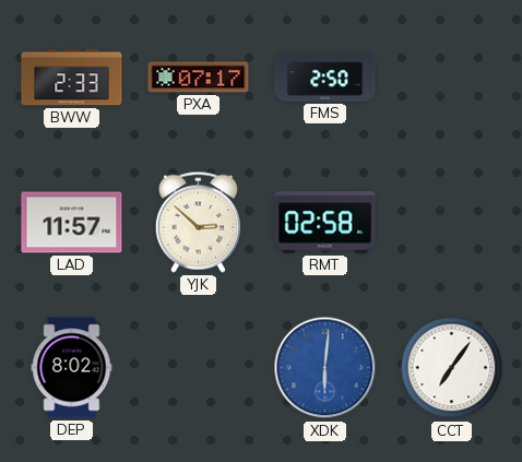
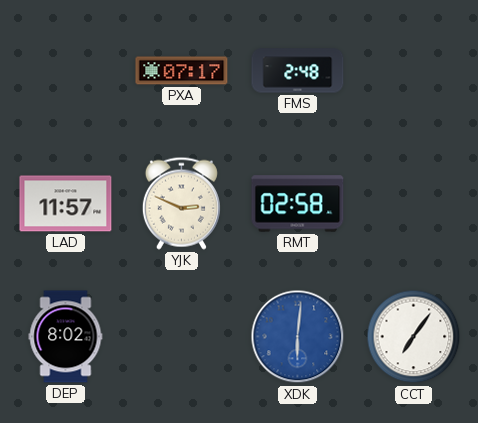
BWW: 2:33 -> none (72, 78)
FMS: 2:50 -> 2:48 (298, 71)
YJK: 2:52 -> 2:49 (181, 203)
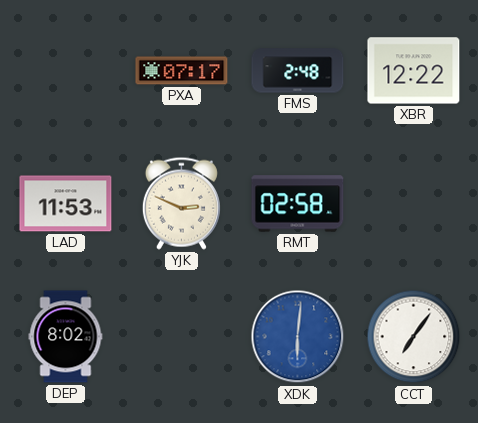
XBR: none -> 12:22 (414, 71)
LAD: 11:57 -> 11:53 (66, 204)
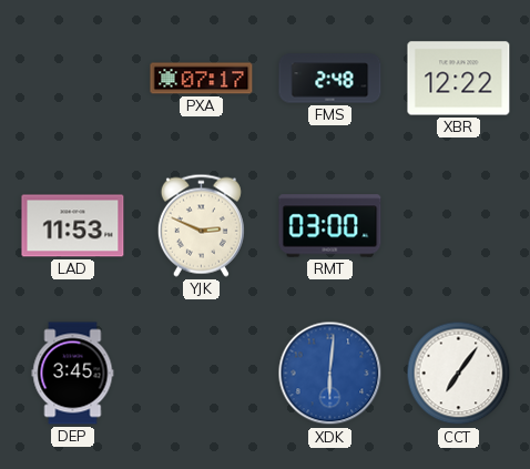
RMT: 02:58 -> 03:00 (330, 226)
DEP: 8:02 -> 3:45 (73, 374)
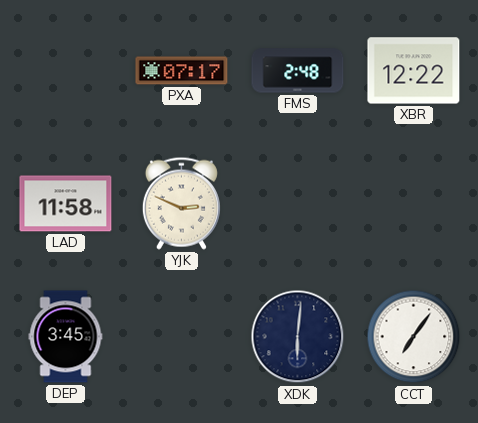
LAD: 11:53 -> 11:58 (66, 204)
RMT: 03:00 -> none (330, 226)
XDK dial: blue -> navy (298, 337)
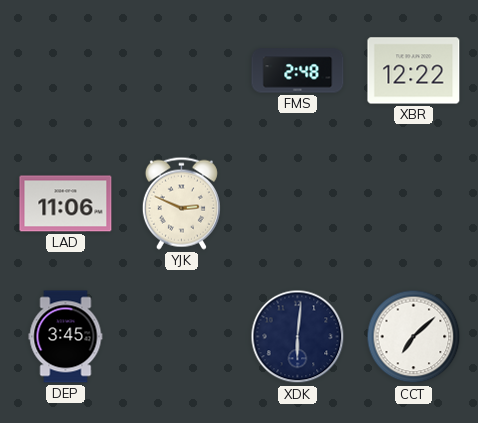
PXA: 07:17 -> none (182, 71)
LAD: 11:58 -> 11:06 (66, 204)
CCT: 7:06 -> 7:08 (414, 337)
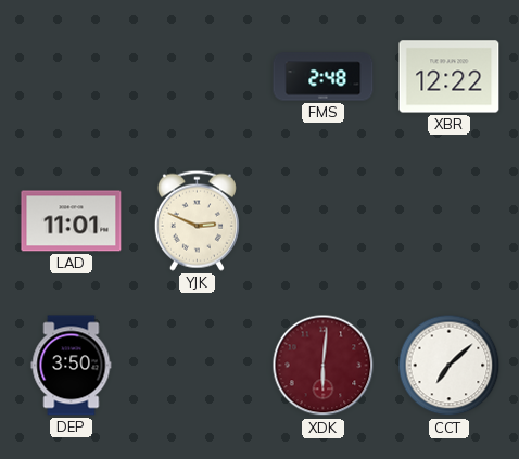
LAD: 11:06 -> 11:01 (72, 221)
DEP: 3:45 -> 3:50 (72, 366)
XDK dial: navy -> burgundy (324, 366)
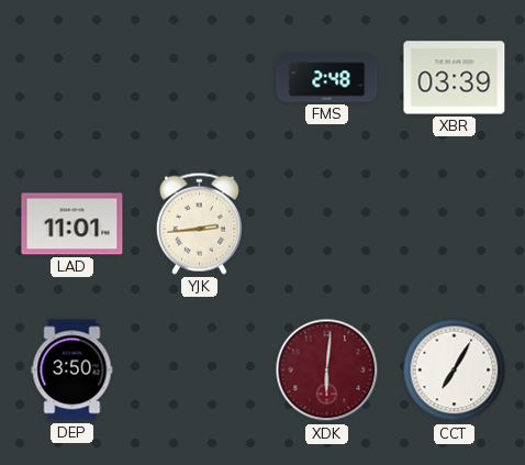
XBR: 12:22 -> 03:39 (455, 78)
YJK: 2:49 -> 2:44 (199, 223)
CCT: 7:08 -> 7:05 (455, 370)
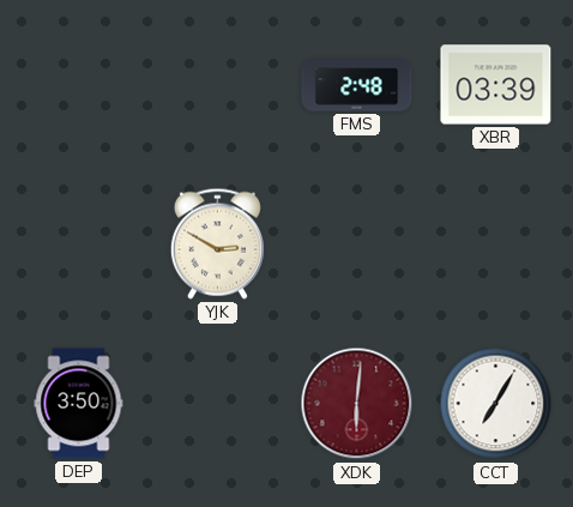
LAD: 11:01 -> none (72, 224)
YJK: 2:44 -> 2:50 (217, 243)
